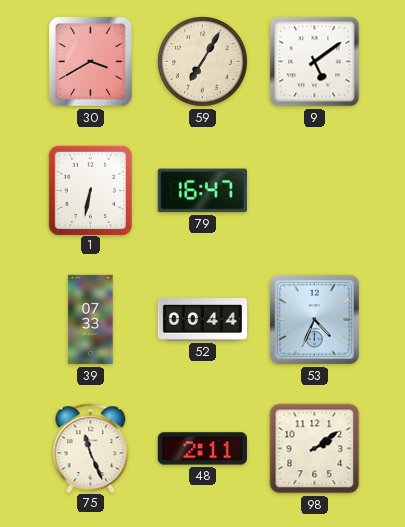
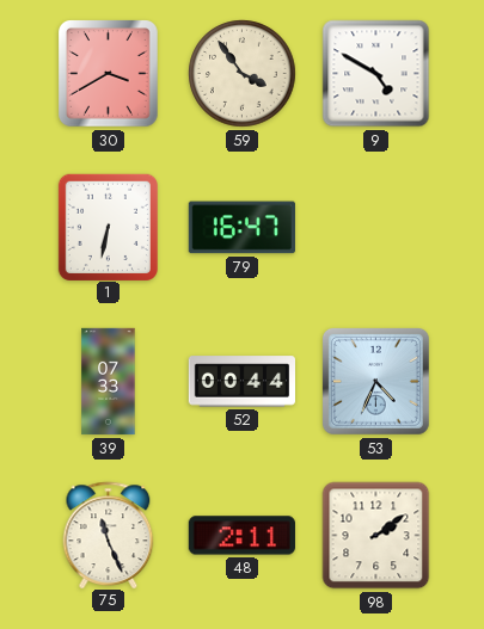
59: 7:05 -> 3:54 (243, 74)
9: 5:09 -> 4:50 (376, 74)
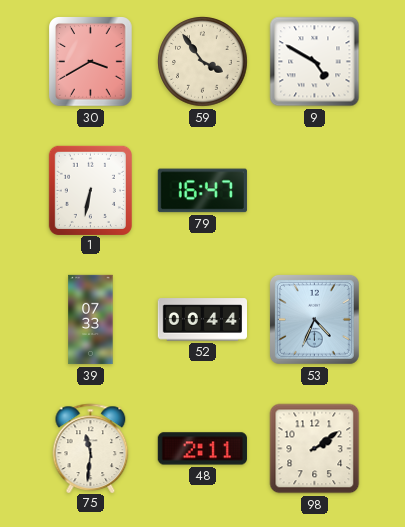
75: 11:26 -> 11:31 (91, 448)
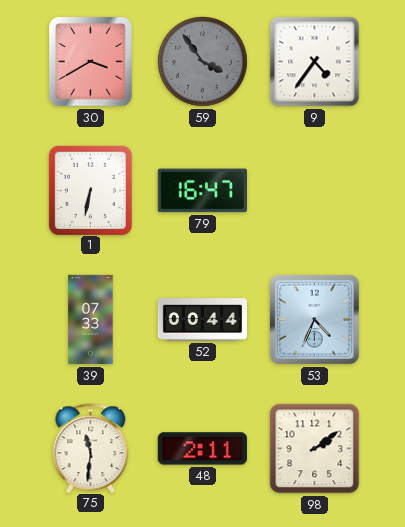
59 dial: cream -> grey (203, 62)
9: 4:50 -> 4:36 (315, 62)
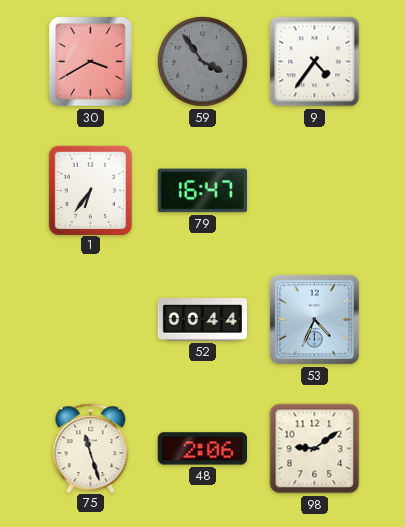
1: 6:32 -> 6:36 (90, 190)
39: 07:33 -> none (91, 320)
75: 11:31 -> 11:27 (91, 448)
48: 2:11 -> 2:06 (202, 449)
98: 2:09 -> 9:09 (315, 449)
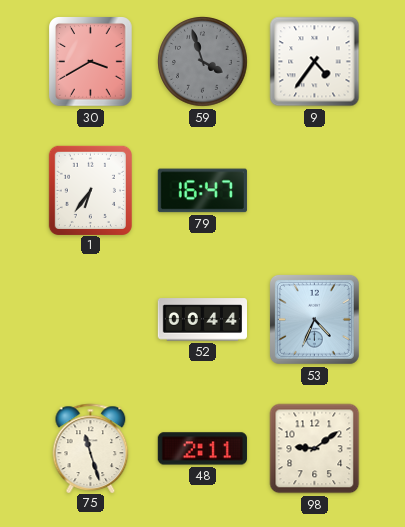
59: 3:54 -> 3:57 (203, 62)
48: 2:06 -> 2:11 (202, 449)
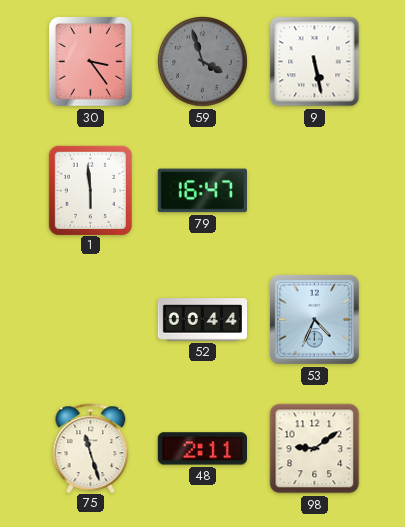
30: 3:40 -> 3:24 (91, 62)
9: 4:36 -> 5:28 (315, 62)
1: 6:36 -> 5:59 (90, 190)
